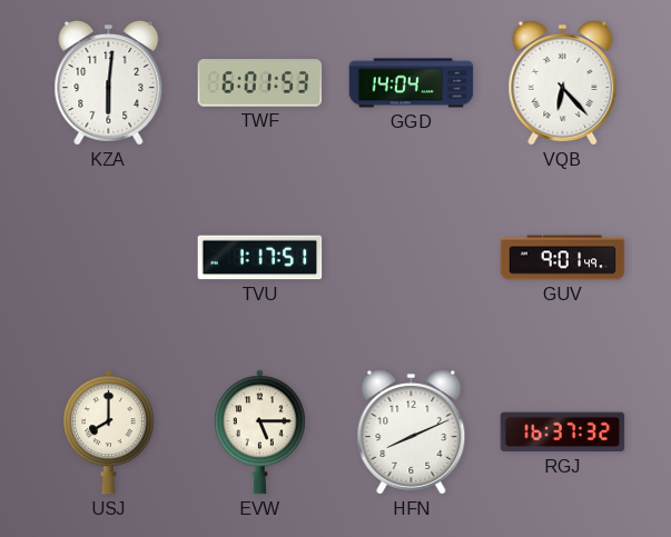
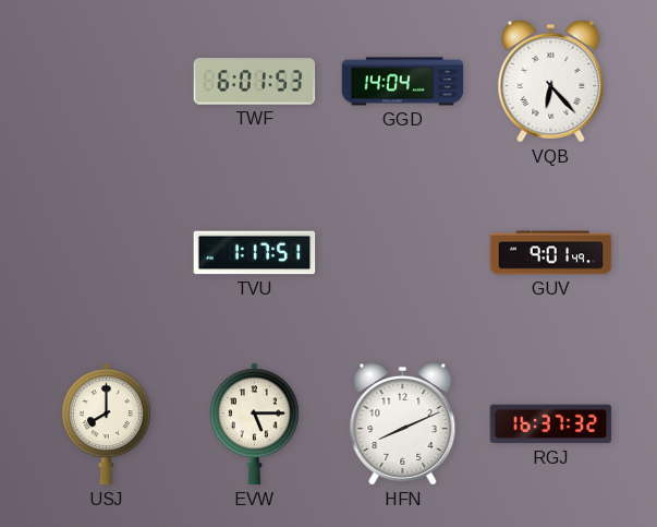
KZA: 6:01 -> none (109, 82)
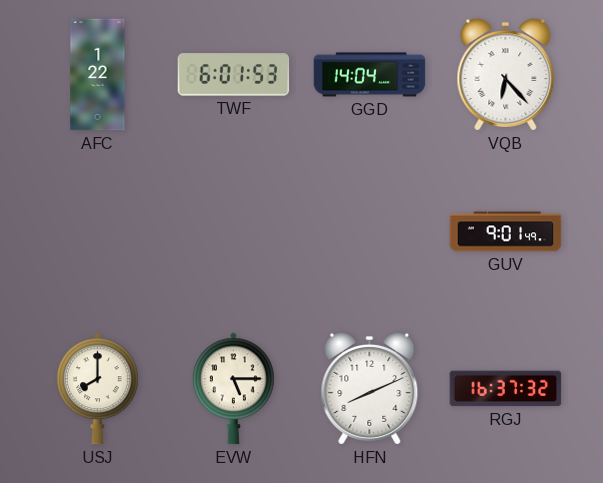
AFC: none -> 1:22 (98, 75)
TVU: 1:17 -> none (255, 253)
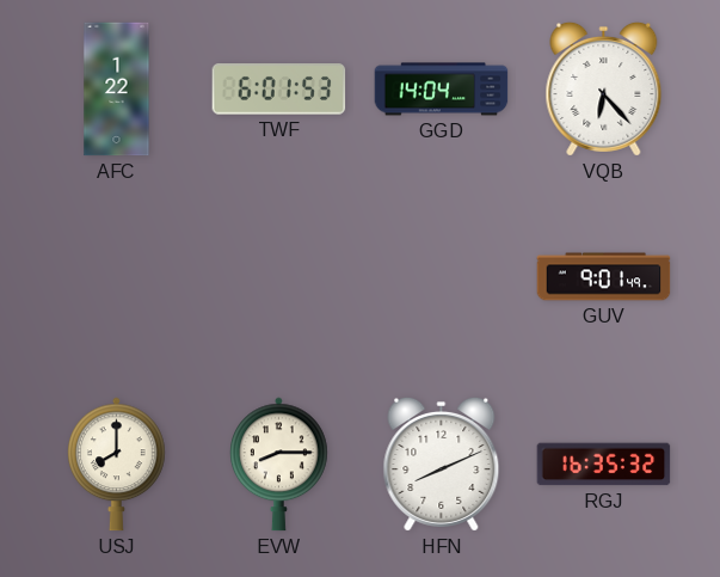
EVW: 5:15 -> 8:15 (279, 465)
RGJ: 16:37 -> 16:35 (604, 465)
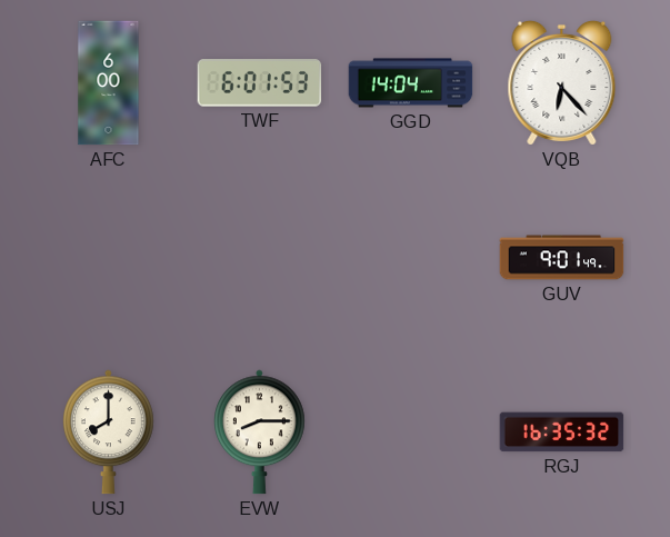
AFC: 1:22 -> 6:00 (109, 83)
HFN: 8:11 -> none (442, 464)
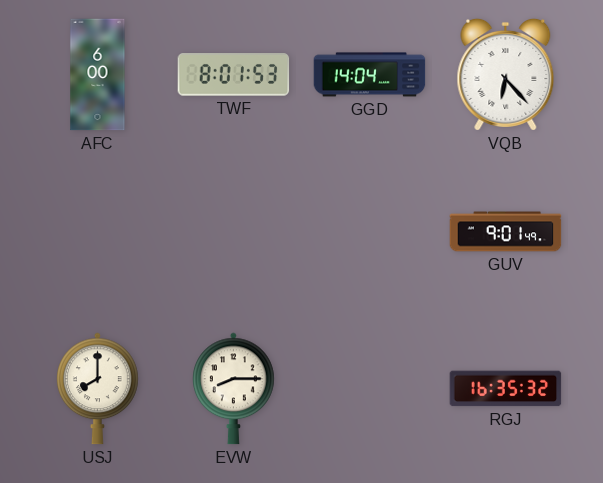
TWF: 6:01 -> 8:01 (234, 75)
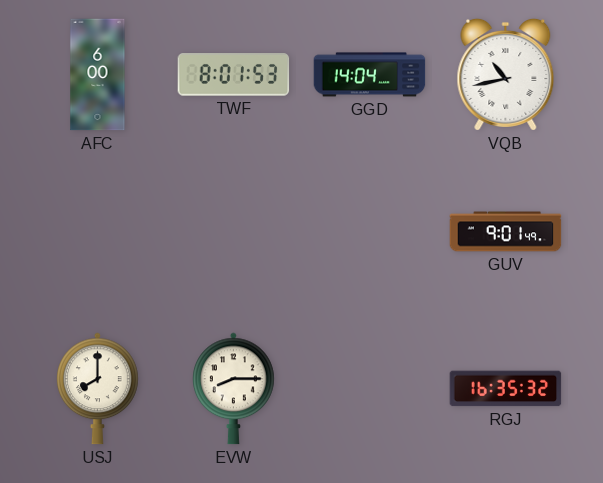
VQB: 6:23 -> 10:43 (506, 74)
